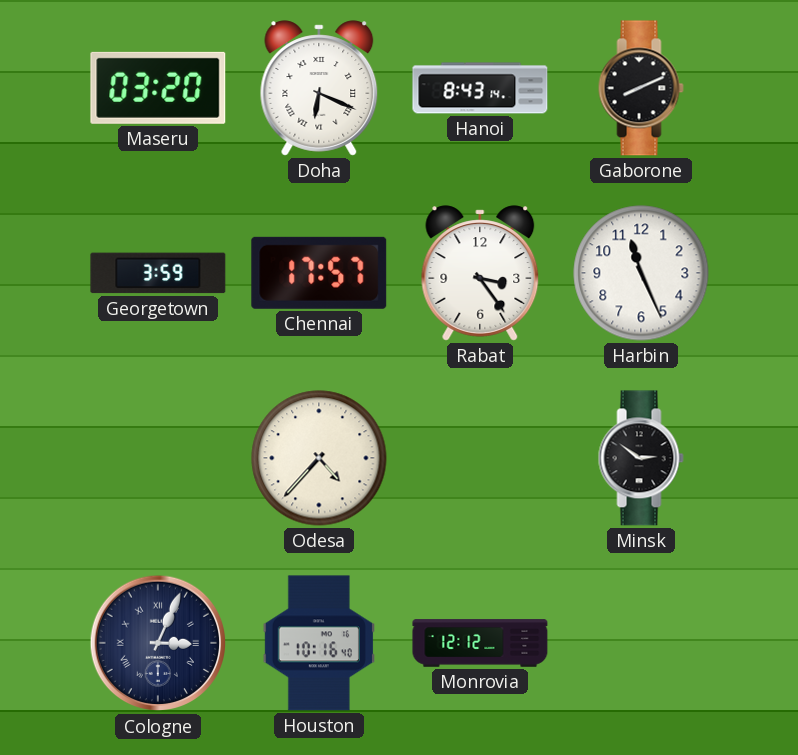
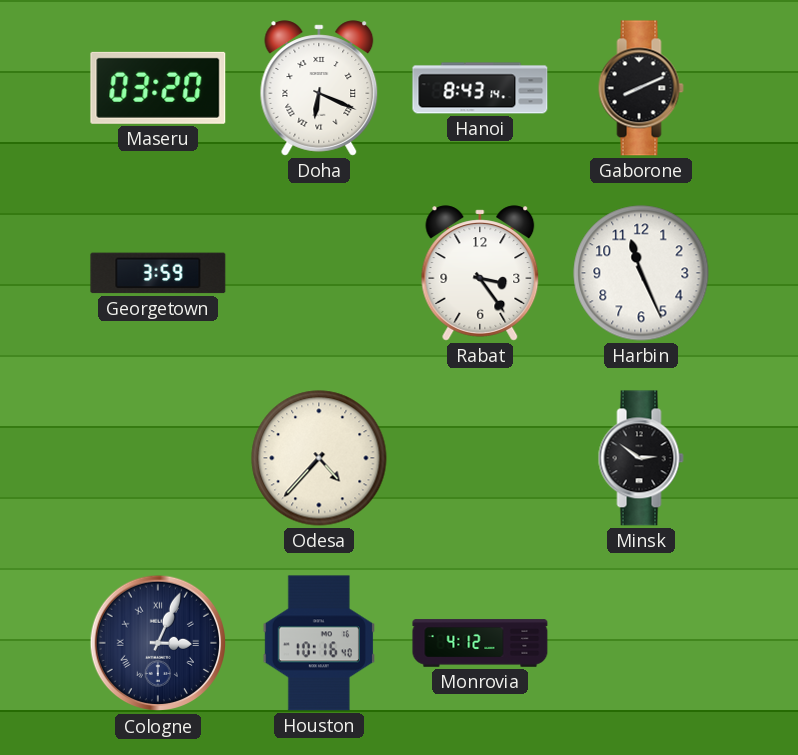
Chennai: 17:57 -> none (319, 273)
Monrovia: 12:12 -> 4:12 (480, 643)
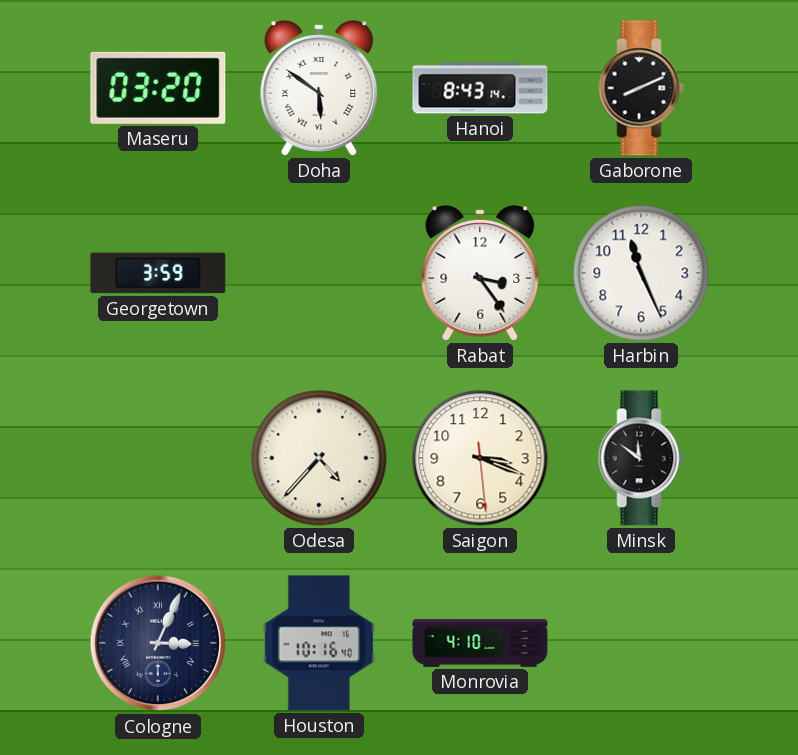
Doha: 6:19 -> 5:51 (319, 88)
Saigon: none -> 3:18 (480, 458)
Minsk: 2:51 -> 11:51 (641, 458)
Monrovia: 4:12 -> 4:10 (480, 643)
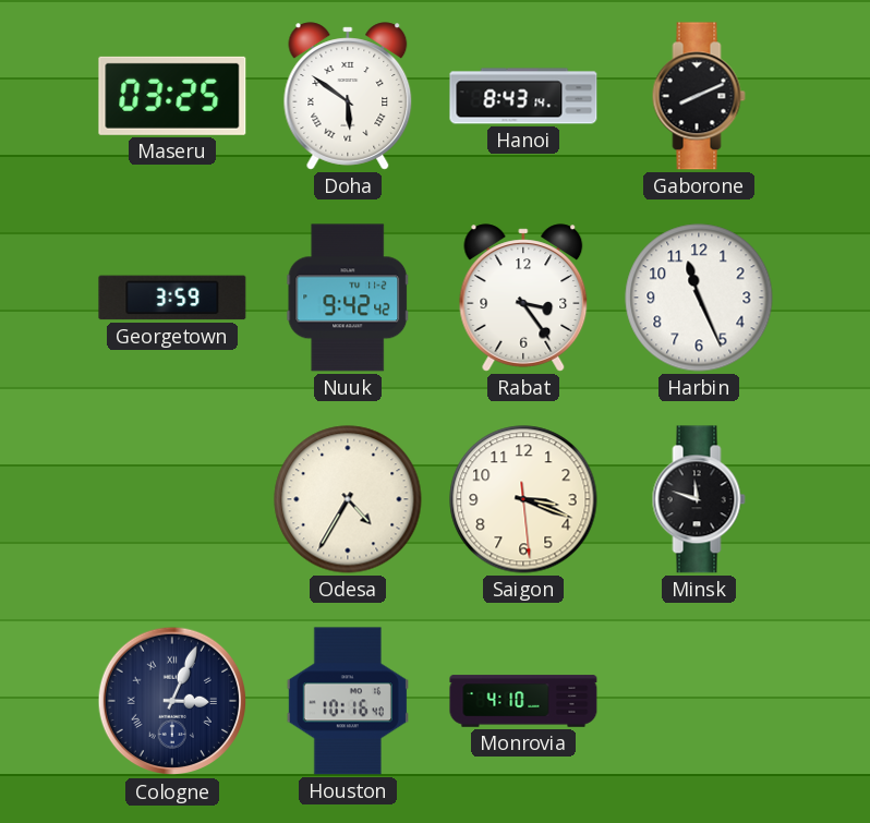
Maseru: 03:20 -> 03:25 (172, 96)
Nuuk: none -> 9:42 (348, 298)
Odesa: 4:37 -> 4:35 (348, 499)
Minsk: 11:51 -> 11:48 (699, 499)
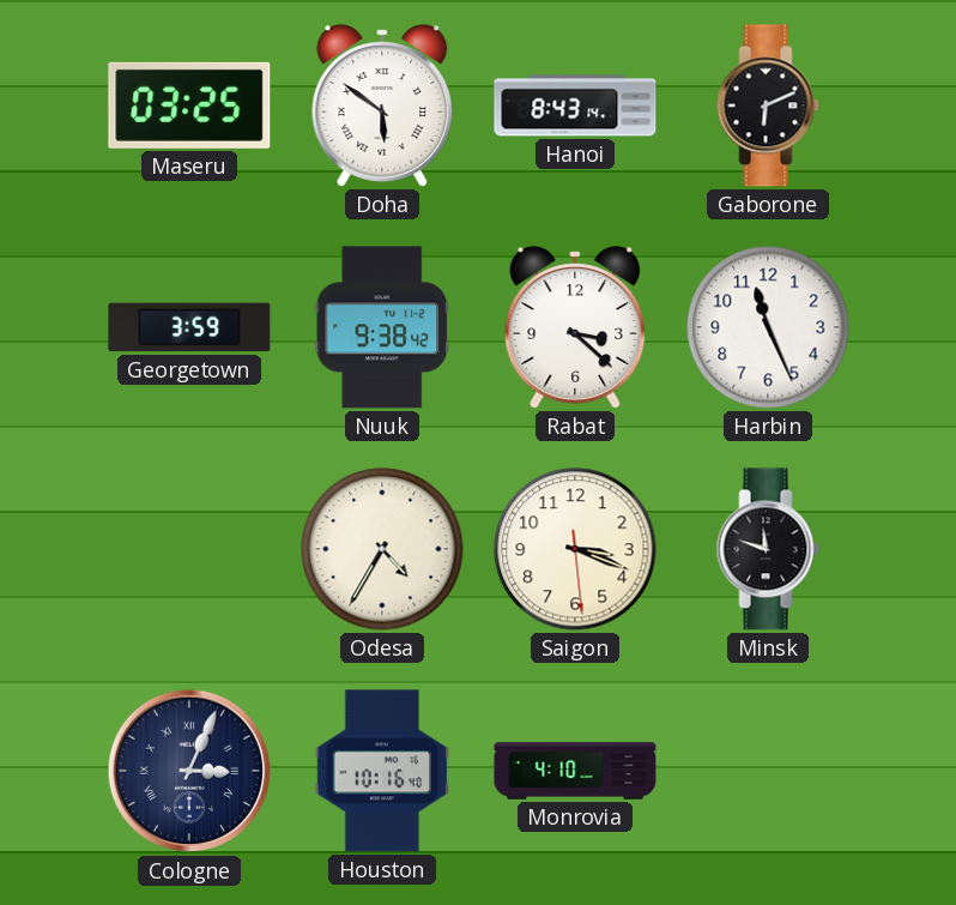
Gaborone: 8:11 -> 6:11 (768, 105)
Nuuk: 9:42 -> 9:38 (382, 327)
Rabat: 3:24 -> 3:22 (575, 327)
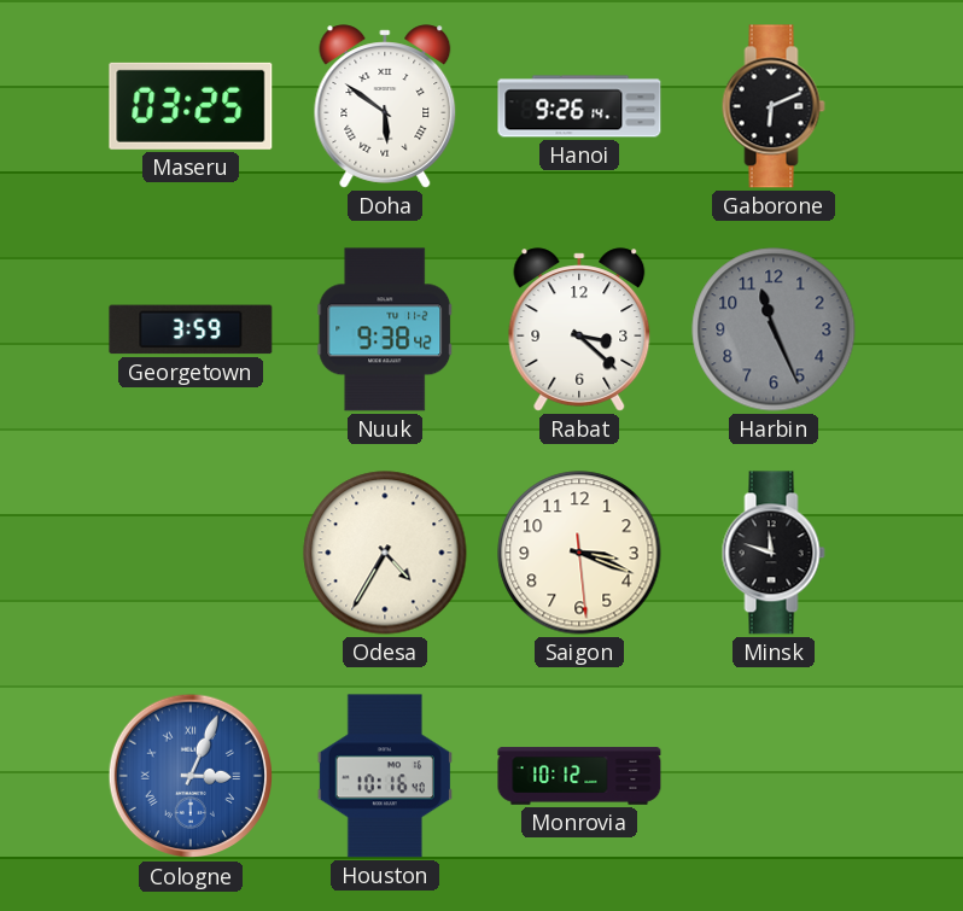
Hanoi: 8:43 -> 9:26 (579, 106)
Harbin dial: white -> grey (774, 329)
Cologne dial: navy -> blue (191, 776)
Monrovia: 4:10 -> 10:12 (579, 776)
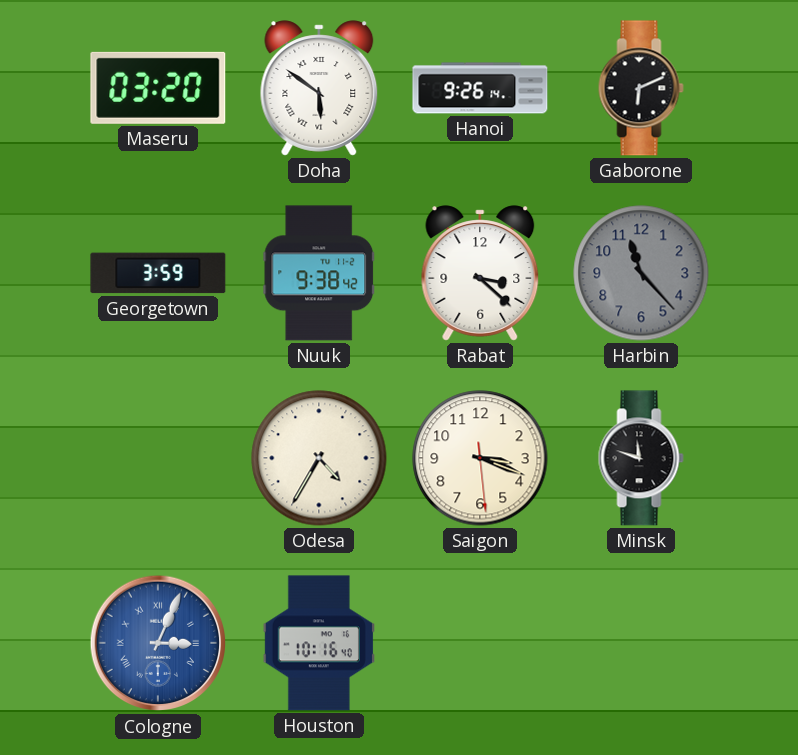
Maseru: 03:25 -> 03:20 (158, 88)
Harbin: 11:26 -> 11:23 (641, 273)
Monrovia: 10:12 -> none (579, 776)
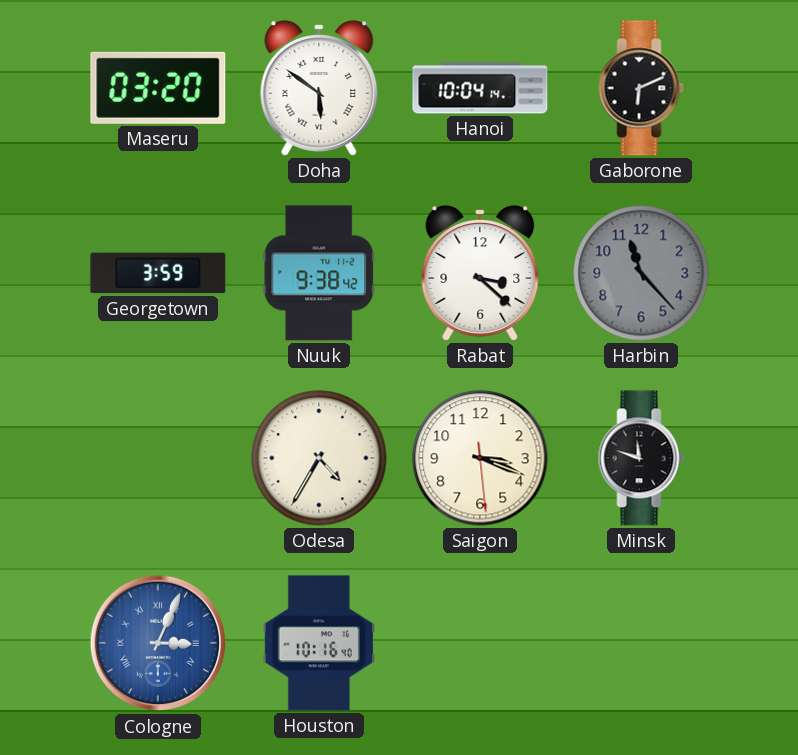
Hanoi: 9:26 -> 10:04 (480, 88)
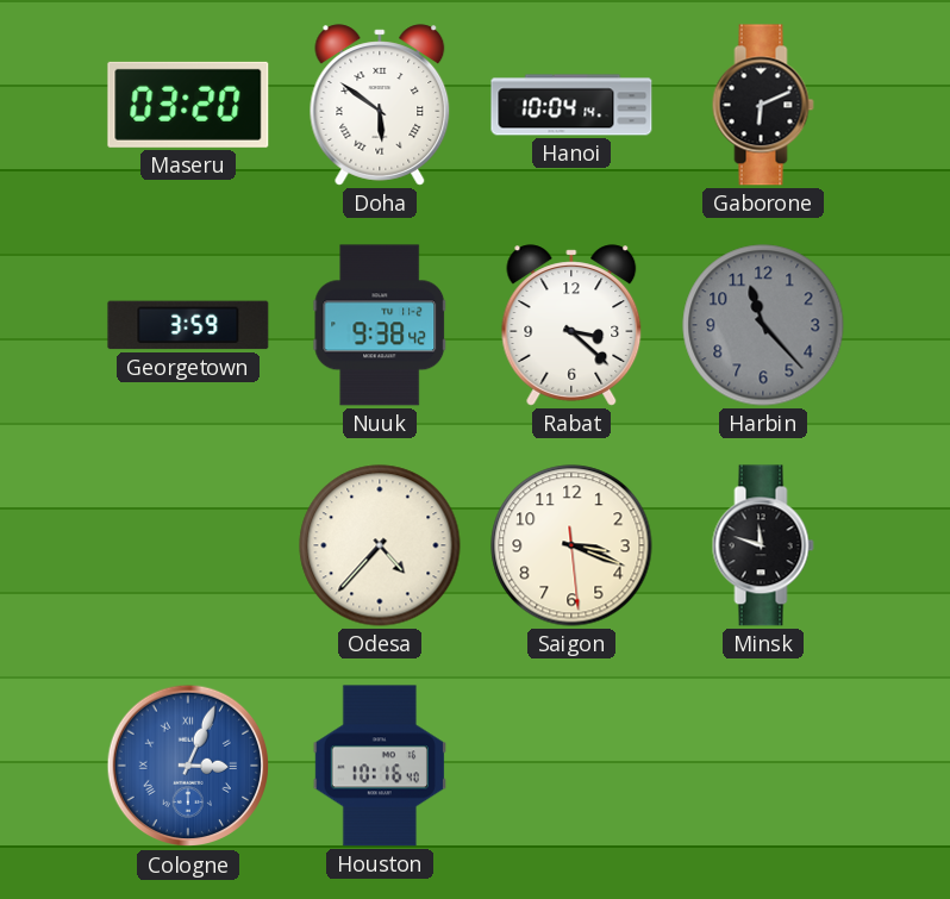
Odesa: 4:35 -> 4:37 (380, 545)
